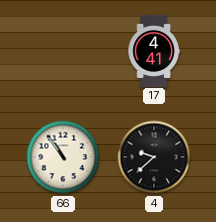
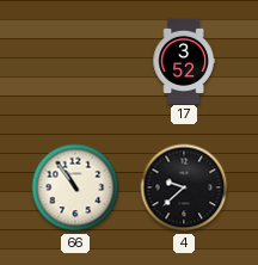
17: 4:41 -> 3:52 (184, 60)
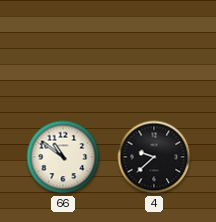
17: 3:52 -> none (184, 60)
66: 10:54 -> 10:51 (63, 157)
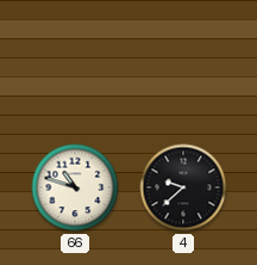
66: 10:51 -> 10:48 (75, 187)
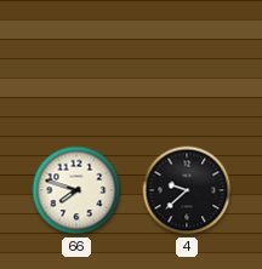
66: 10:48 -> 7:48 (76, 190)
